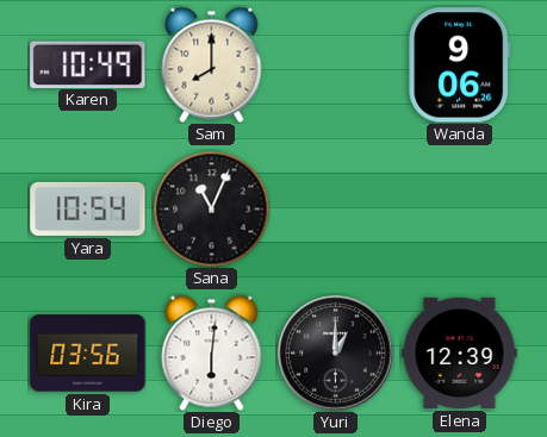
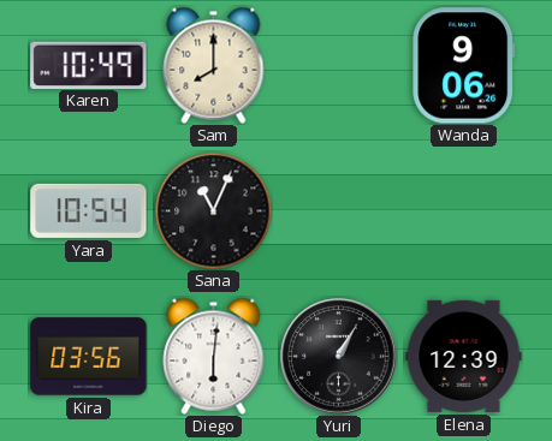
Yuri: 1:00 -> 1:05 (339, 357)
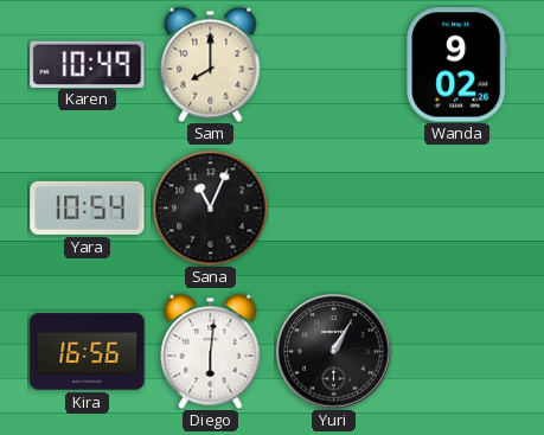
Wanda: 9:06 -> 9:02 (457, 65)
Kira: 03:56 -> 16:56 (88, 352)
Elena: 12:39 -> none (464, 356)
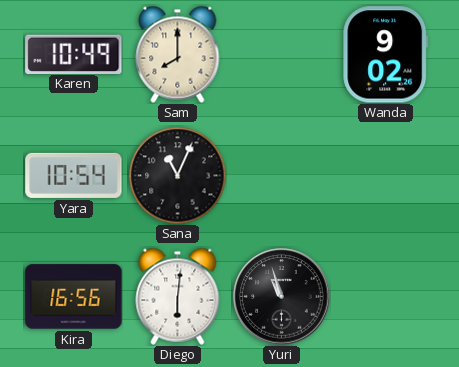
Yuri: 1:05 -> 10:57 (282, 297)
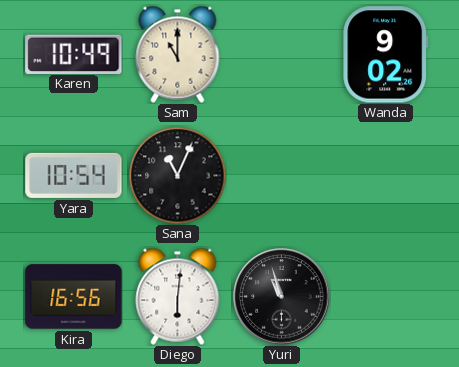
Sam: 8:00 -> 11:00 (178, 54)
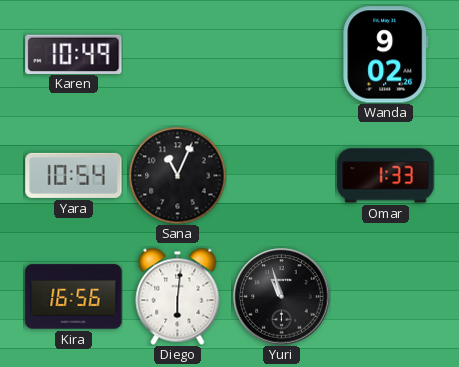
Sam: 11:00 -> none (178, 54)
Omar: none -> 1:33 (386, 176)
